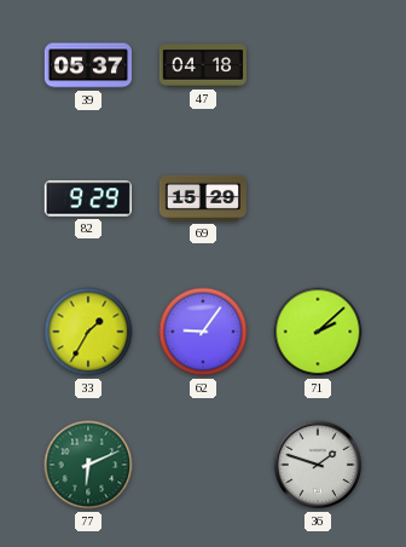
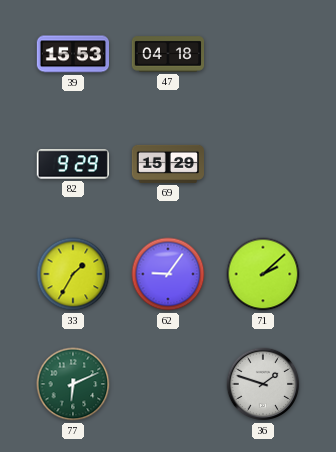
39: 05:37 -> 15:53 (72, 54)
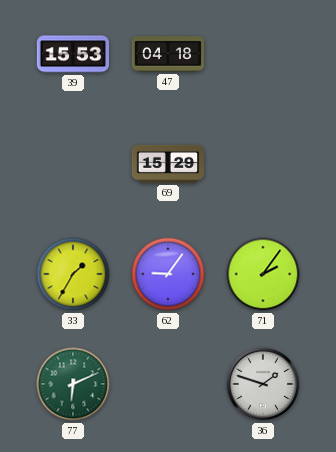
82: 9:29 -> none (73, 164)
71: 2:08 -> 2:06 (263, 274)
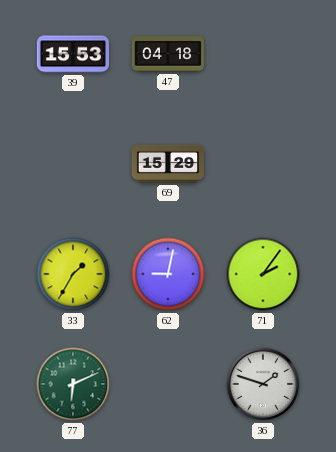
62: 9:06 -> 9:02 (168, 274)
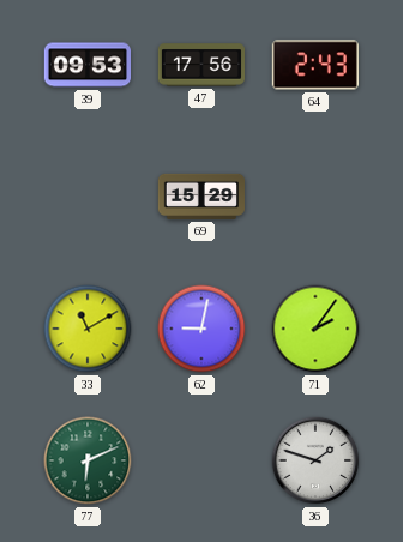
39: 15:53 -> 09:53 (86, 65)
47: 04:18 -> 17:56 (201, 65)
64: none -> 2:43 (315, 65)
33: 1:35 -> 11:10 (88, 329)
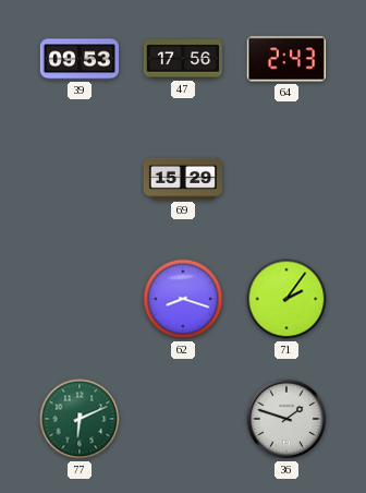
33: 11:10 -> none (88, 329)
62: 9:02 -> 8:18 (183, 299)
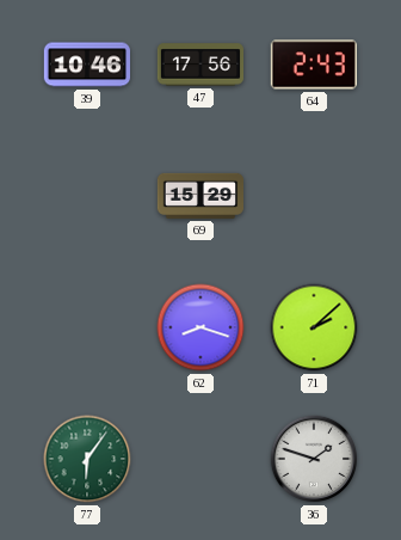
39: 09:53 -> 10:46 (86, 65)
71: 2:06 -> 2:08 (314, 327)
77: 6:11 -> 6:06 (87, 459)
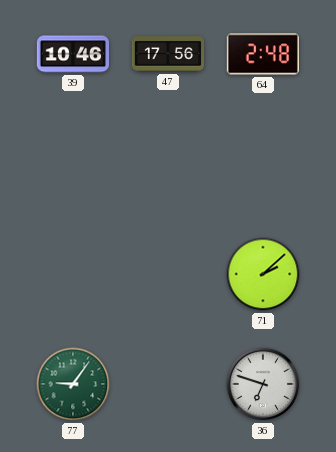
64: 2:43 -> 2:48 (263, 54)
69: 15:29 -> none (199, 196)
62: 8:18 -> none (200, 327)
77: 6:06 -> 9:06 (73, 384)
36: 1:48 -> 6:48 (263, 384)
